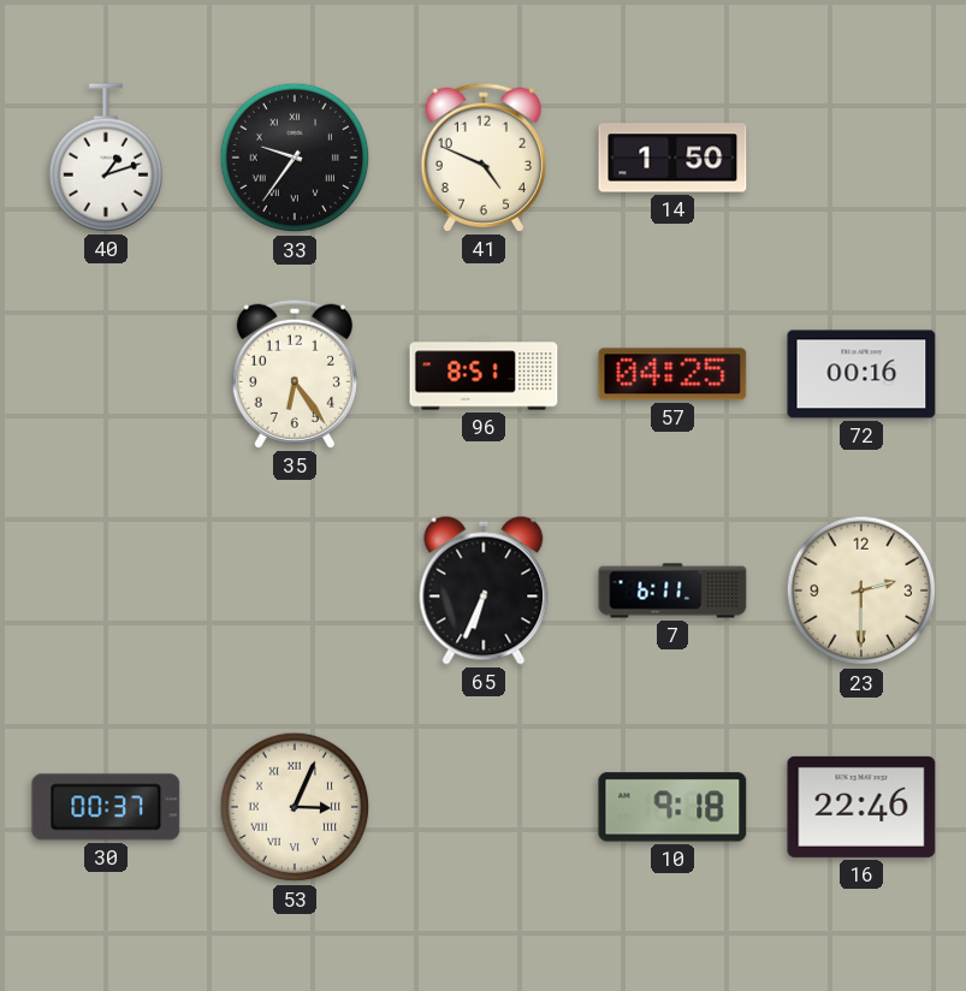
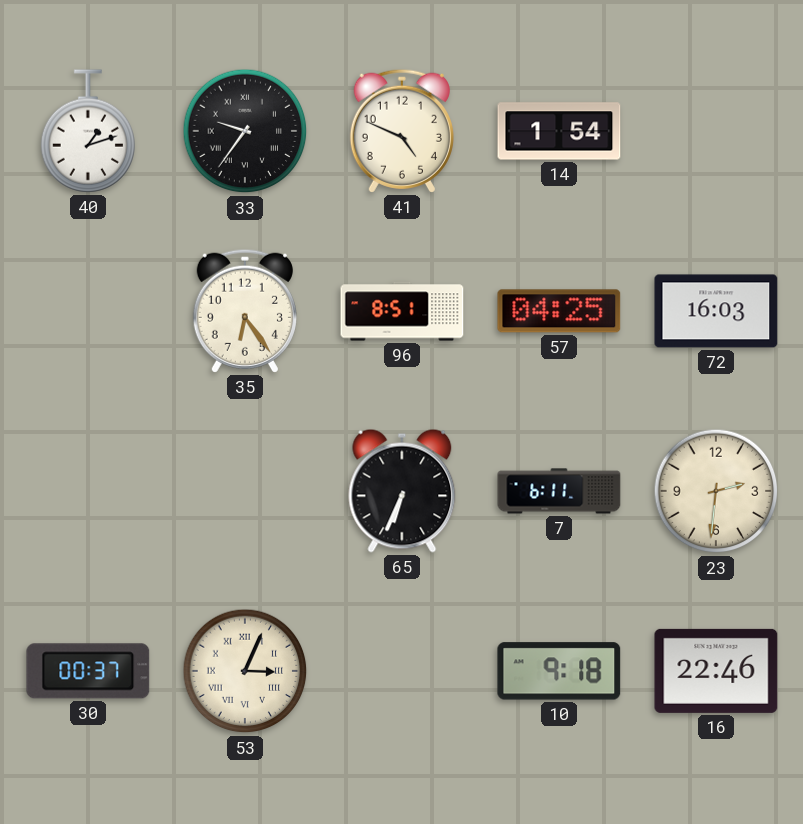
14: 1:50 -> 1:54 (559, 131)
72: 00:16 -> 16:03 (716, 311)
23: 2:30 -> 2:31 (716, 491)
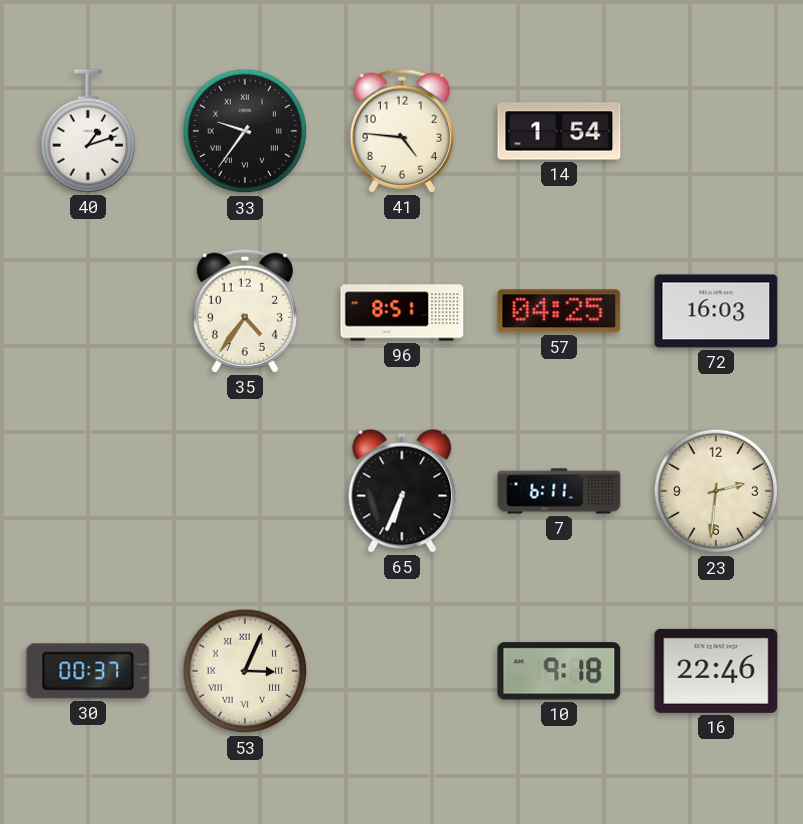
41: 4:49 -> 4:46 (402, 131)
35: 6:24 -> 4:36 (245, 311)
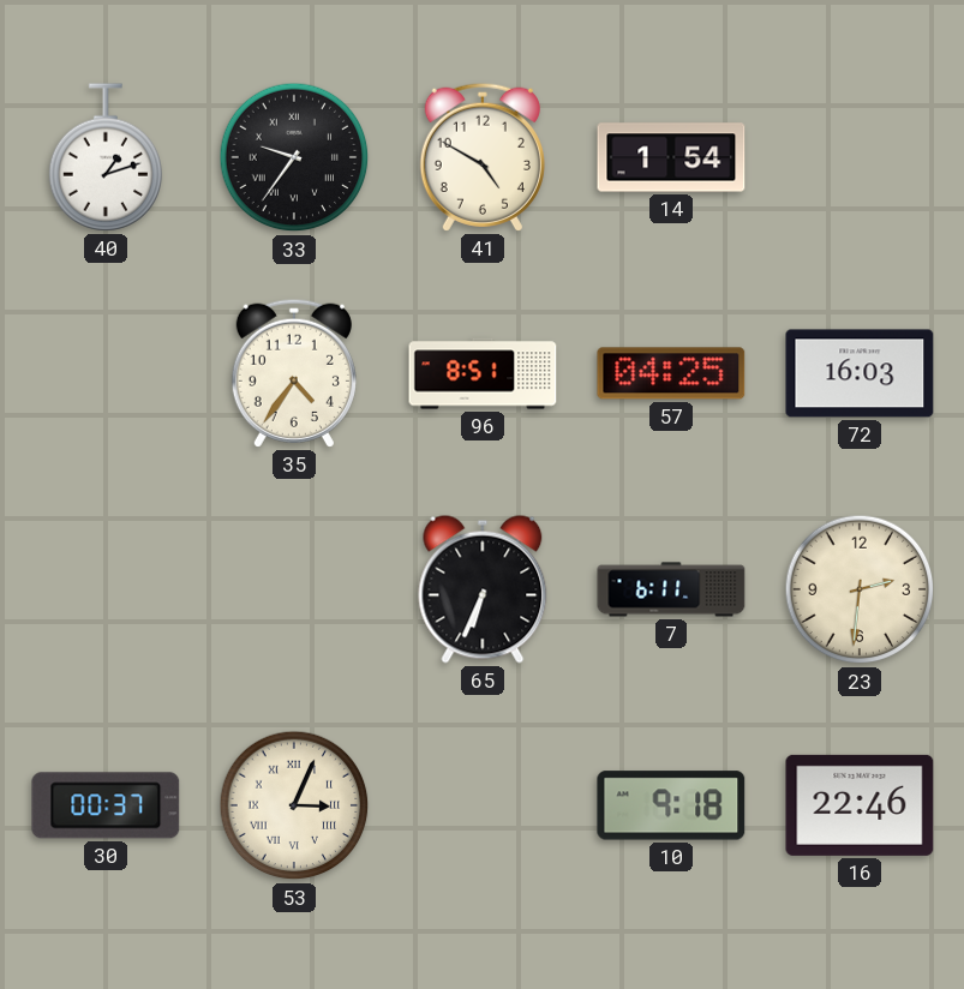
41: 4:46 -> 4:50 (483, 157)
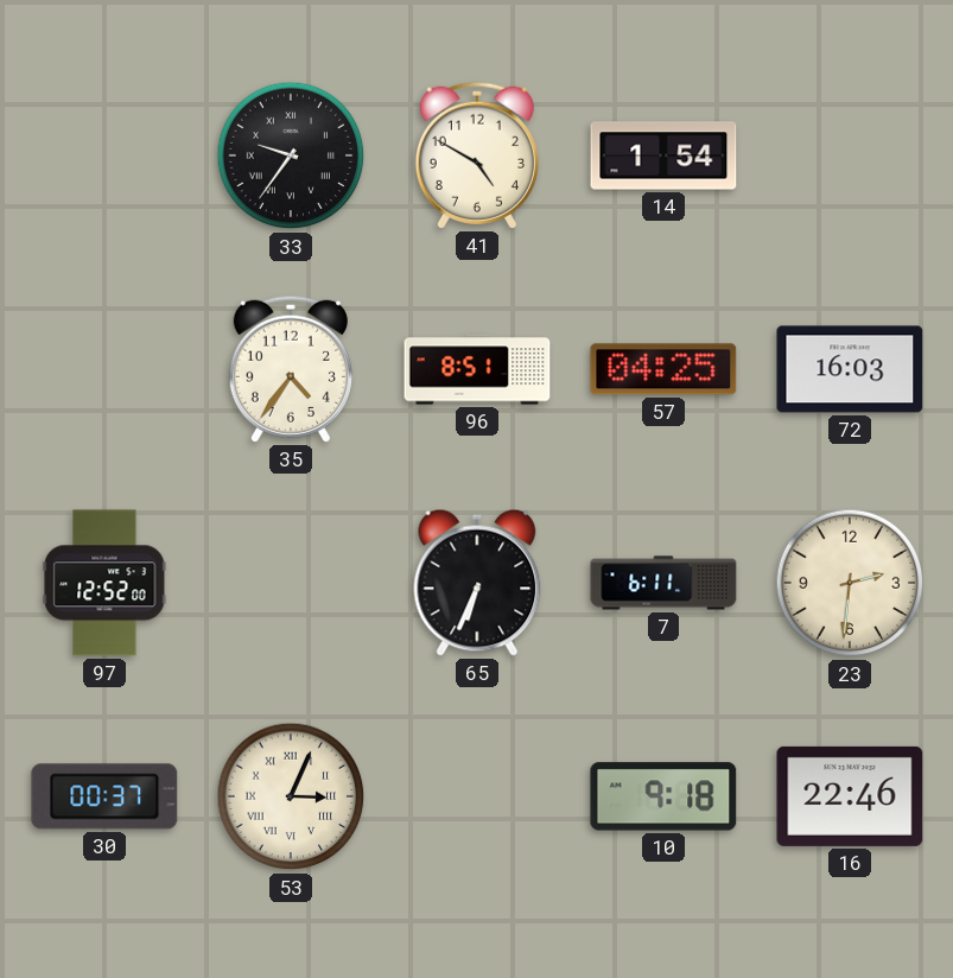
40: 1:12 -> none (106, 157)
97: none -> 12:52 (104, 583)
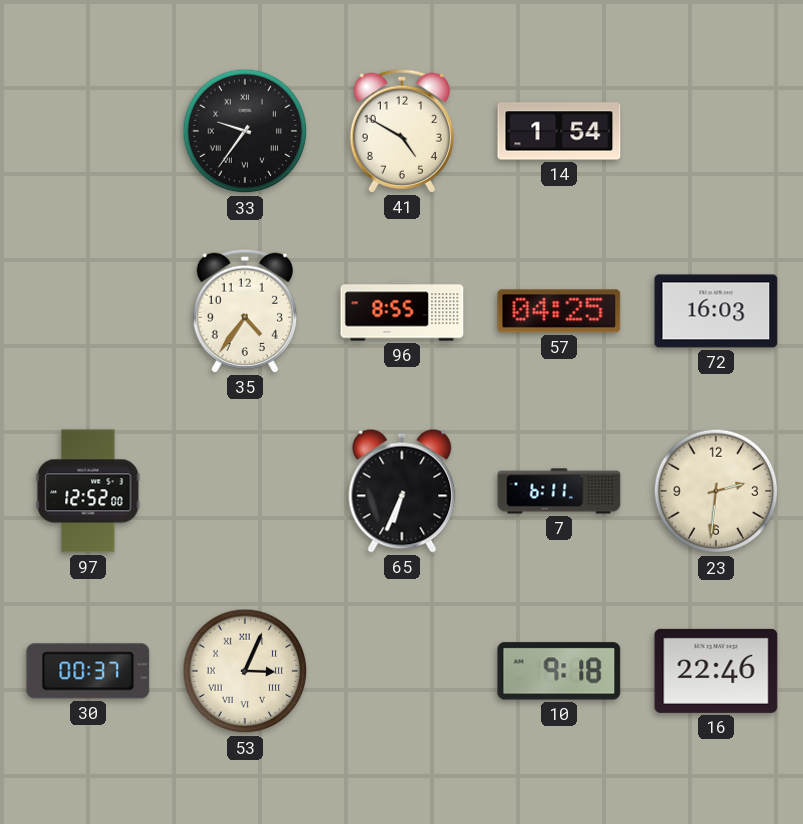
96: 8:51 -> 8:55 (402, 311)
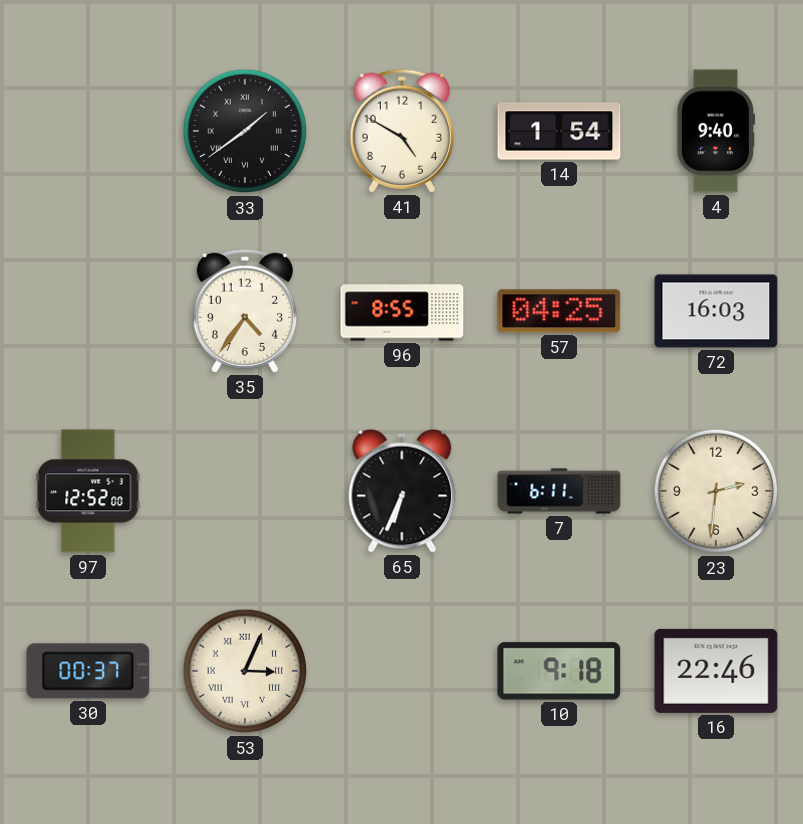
33: 9:36 -> 1:39 (245, 131)
4: none -> 9:40 (716, 131)
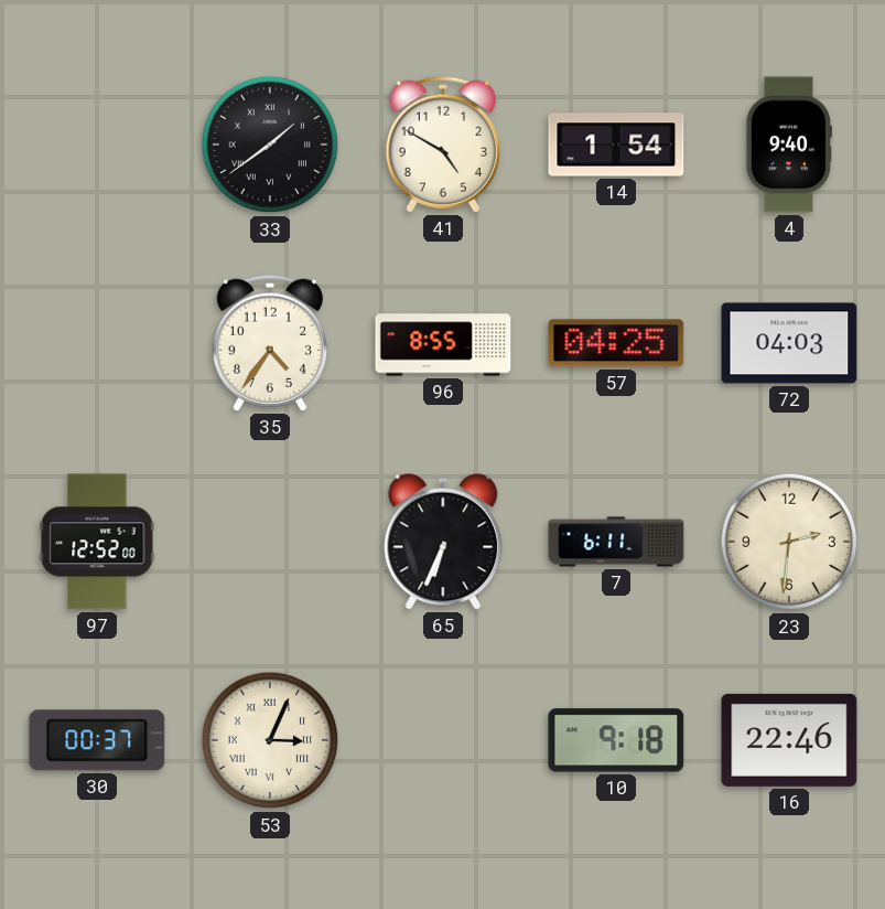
72: 16:03 -> 04:03 (789, 343)
